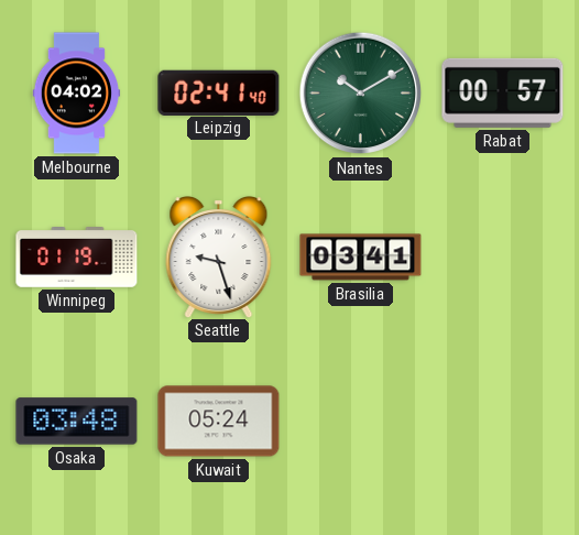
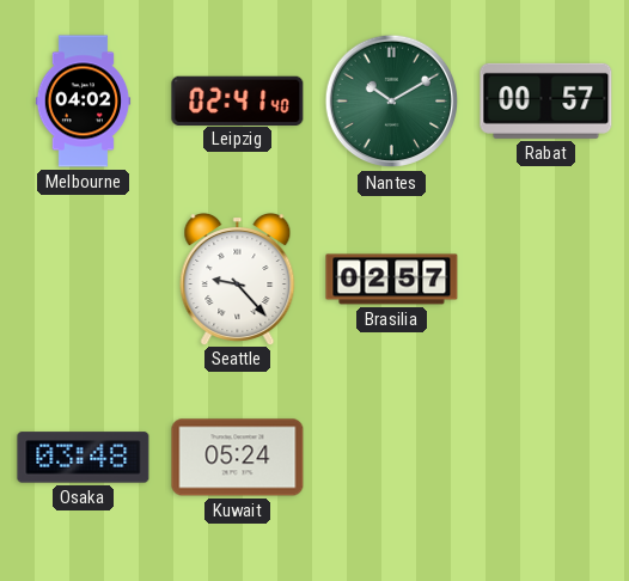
Winnipeg: 01:19 -> none (77, 258)
Seattle: 9:27 -> 9:23 (238, 280)
Brasilia: 03:41 -> 02:57 (392, 280)
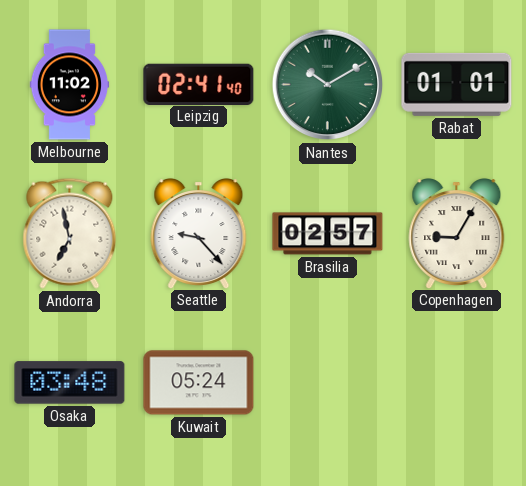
Melbourne: 04:02 -> 11:02 (70, 85)
Rabat: 00:57 -> 01:01 (457, 84)
Andorra: none -> 6:58 (70, 233)
Copenhagen: none -> 9:05 (457, 234)
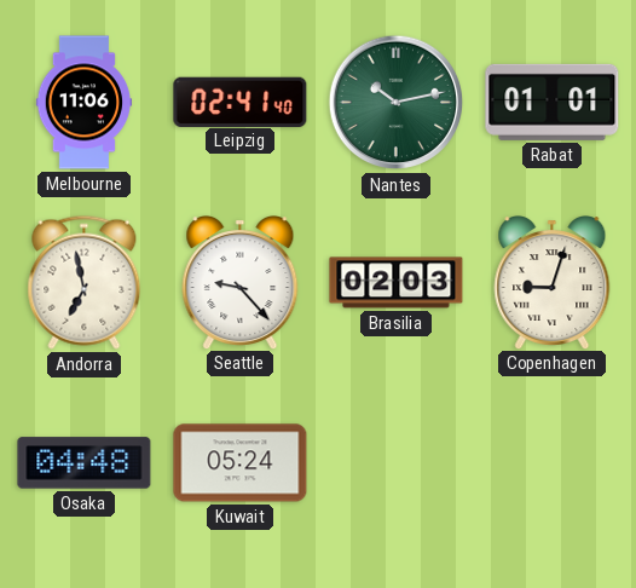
Melbourne: 11:02 -> 11:06 (85, 103)
Nantes: 10:10 -> 10:13 (397, 103)
Brasilia: 02:57 -> 02:03 (397, 283)
Copenhagen: 9:05 -> 9:03 (553, 283)
Osaka: 03:48 -> 04:48 (85, 463)
